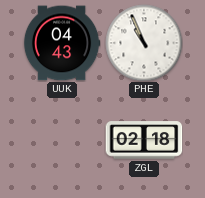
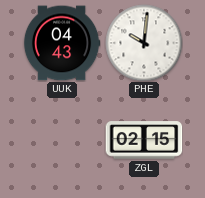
PHE: 10:56 -> 10:01 (144, 43)
ZGL: 02:18 -> 02:15 (144, 140)
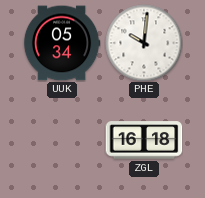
UUK: 04:43 -> 05:34 (62, 43)
ZGL: 02:15 -> 16:18 (144, 140)
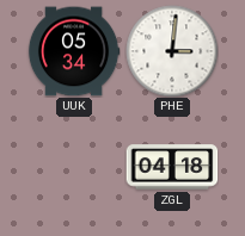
PHE: 10:01 -> 3:01 (172, 51)
ZGL: 16:18 -> 04:18 (172, 167)
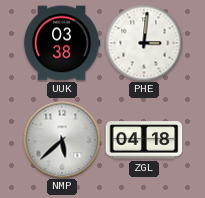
UUK: 05:34 -> 03:38 (62, 43)
NMP: none -> 5:38 (62, 140)
